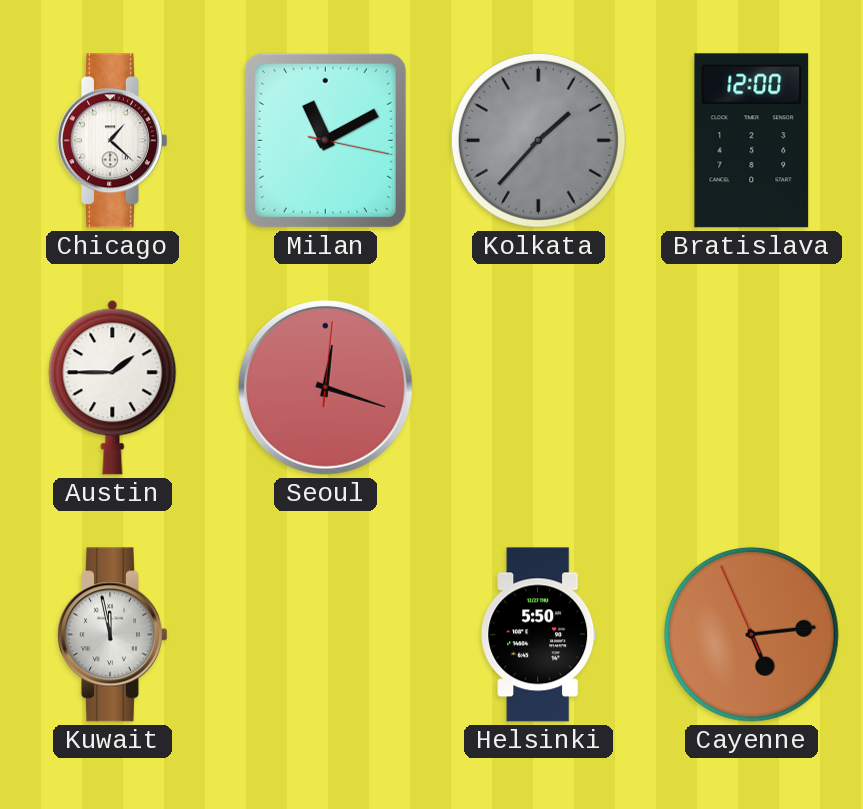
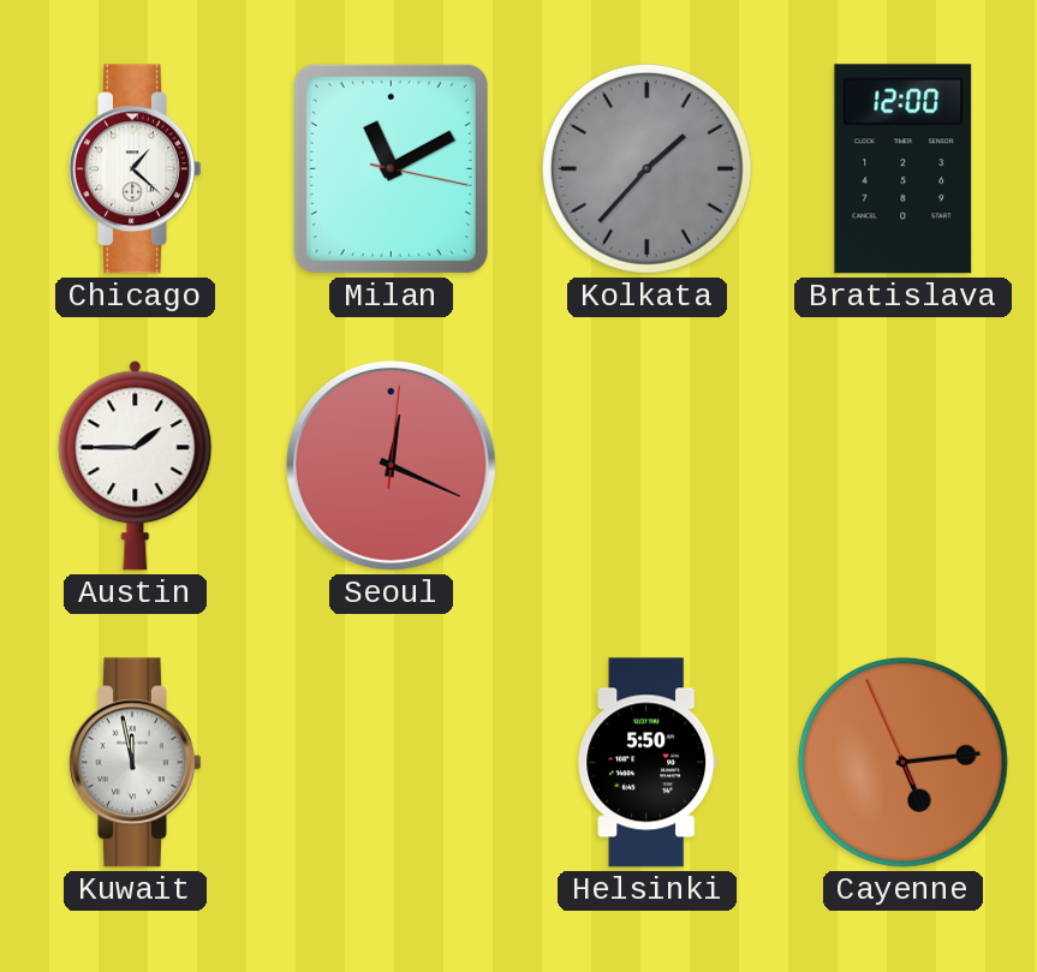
Seoul: 12:18 -> 12:19 (391, 465)
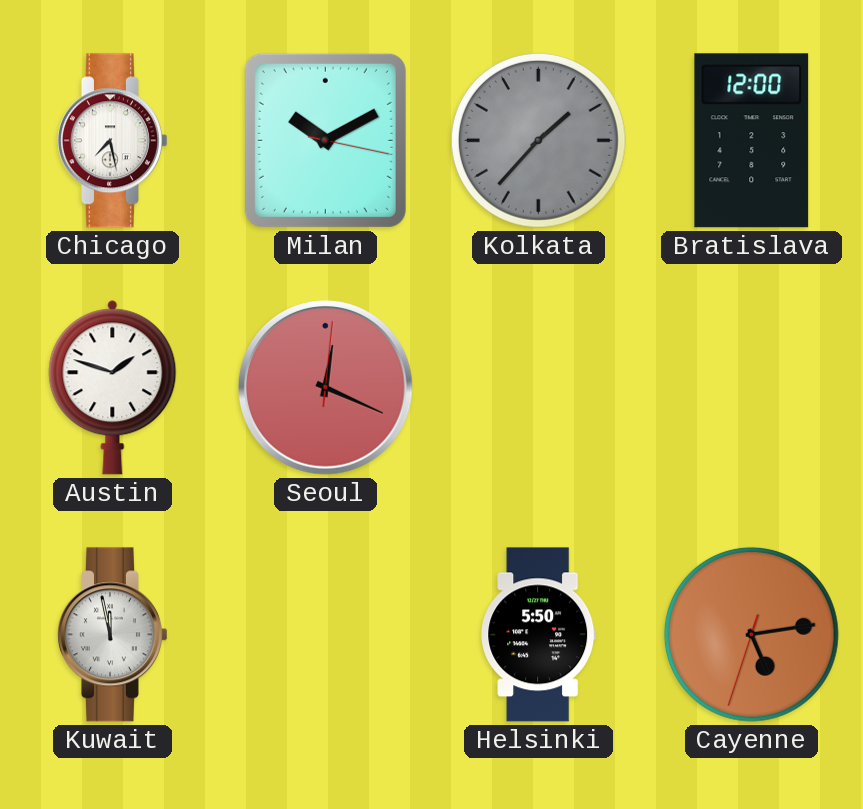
Chicago: 1:22 -> 7:28 (112, 141)
Milan: 11:10 -> 10:10 (325, 140)
Austin: 1:45 -> 1:48 (113, 388)
Cayenne: 5:13:56 -> 5:13:33 (751, 634)
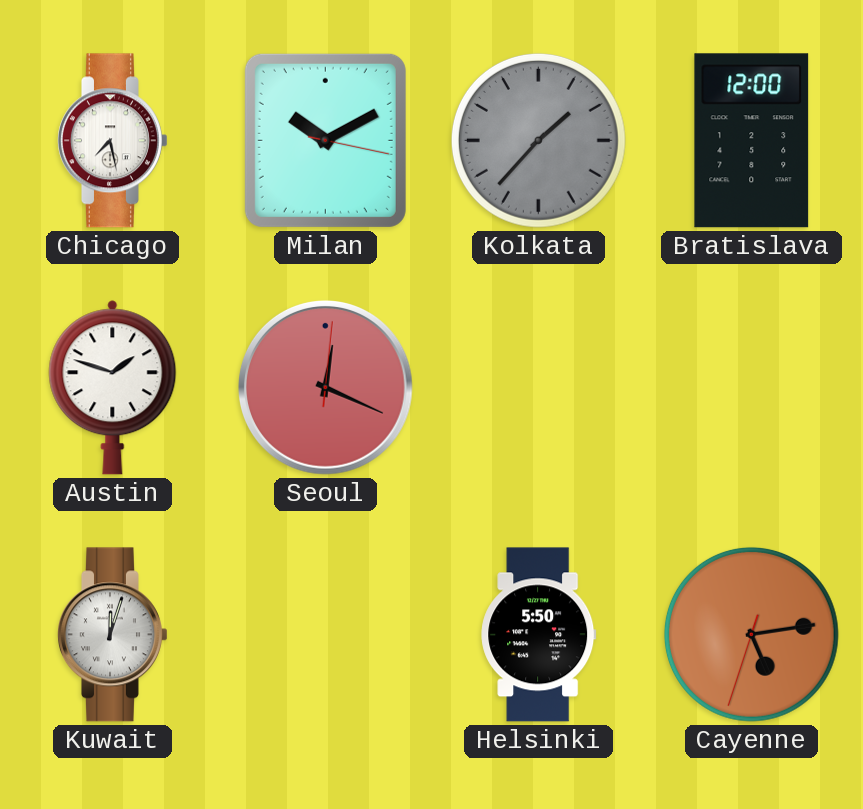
Kuwait: 11:58 -> 12:03 (112, 635)
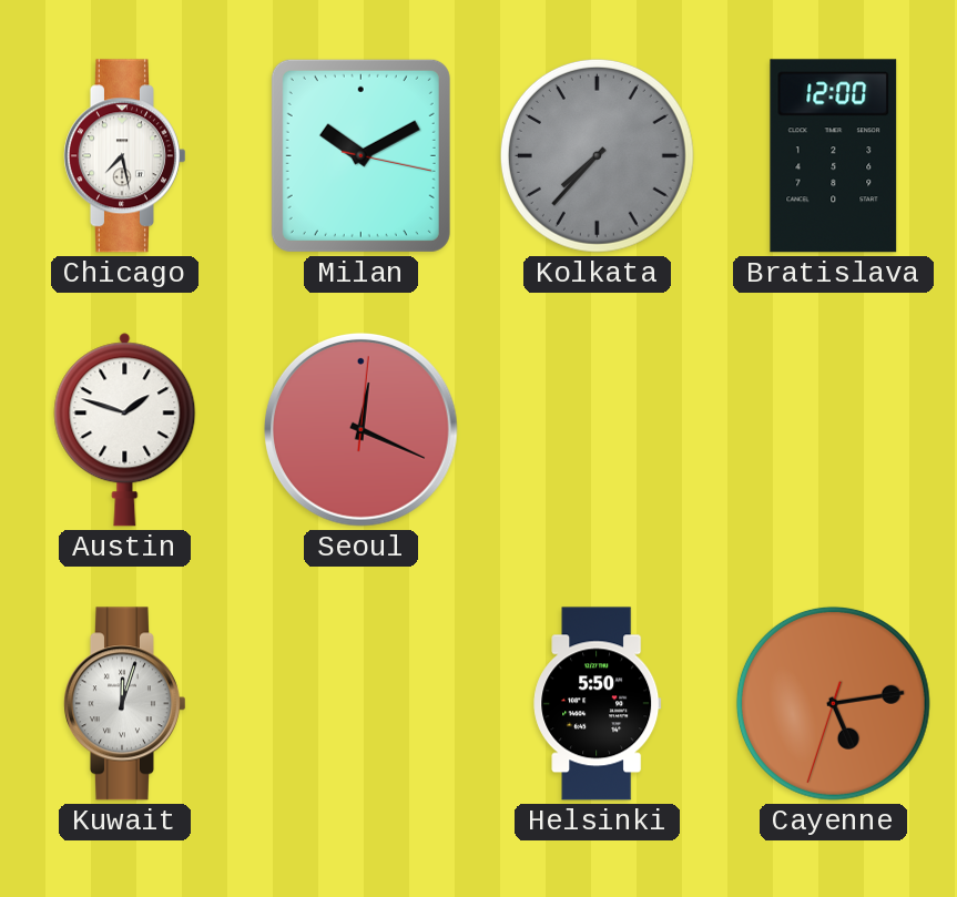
Kolkata: 1:37 -> 7:37 (597, 155)
